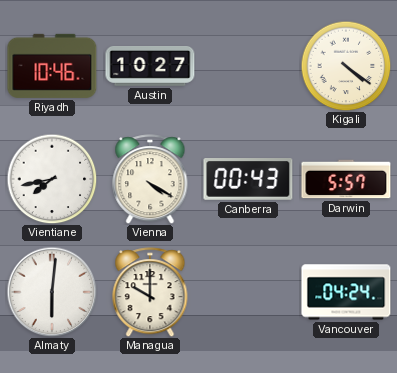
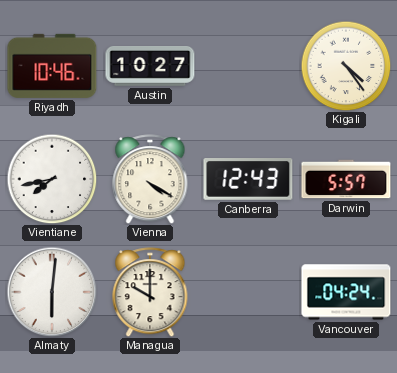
Kigali: 4:21 -> 4:24 (346, 66)
Canberra: 00:43 -> 12:43 (248, 180)
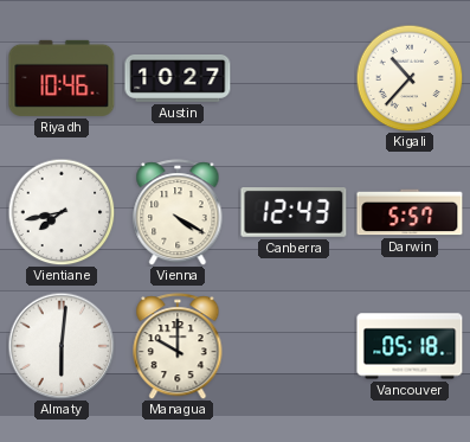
Kigali: 4:24 -> 10:37 (410, 78)
Vancouver: 04:24 -> 05:18 (410, 346)
